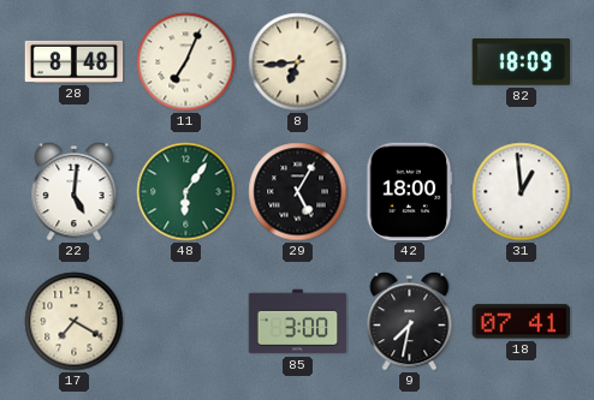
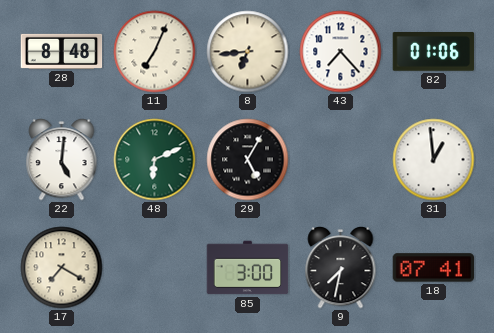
43: none -> 7:23 (341, 52)
82: 18:09 -> 01:06 (434, 52)
48: 6:06 -> 6:11 (155, 160)
42: 18:00 -> none (409, 192)
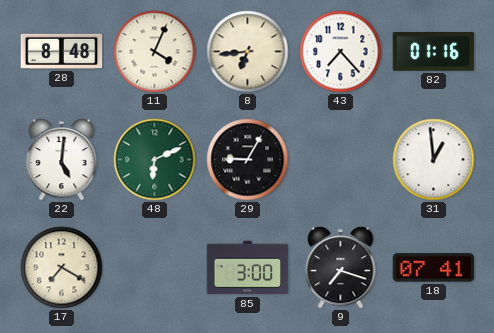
11: 7:04 -> 4:04 (155, 52)
82: 01:06 -> 01:16 (434, 52)
29: 5:05 -> 9:05 (248, 160)
9: 7:32 -> 7:18 (341, 268)
